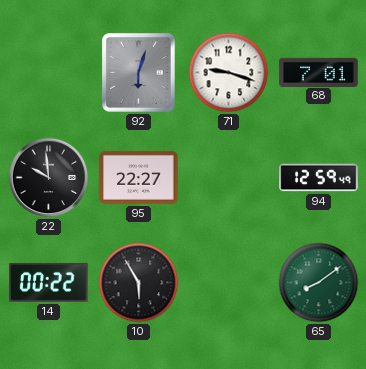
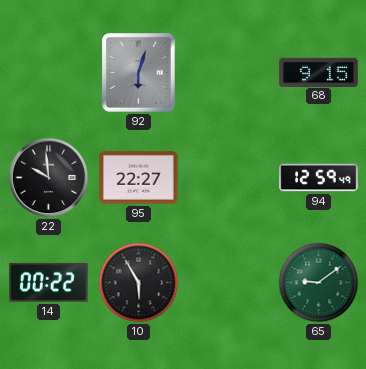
71: 9:18 -> none (229, 73)
68: 7:01 -> 9:15 (319, 72)
65: 8:09 -> 9:09 (319, 283)
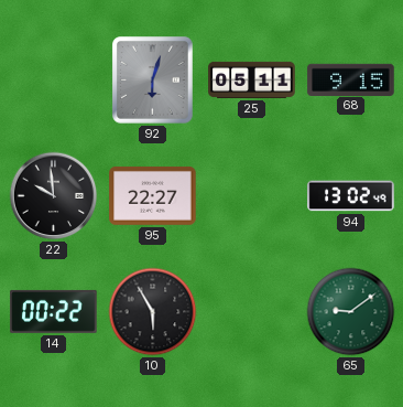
25: none -> 05:11 (252, 79)
94: 12:59 -> 13:02 (351, 196)
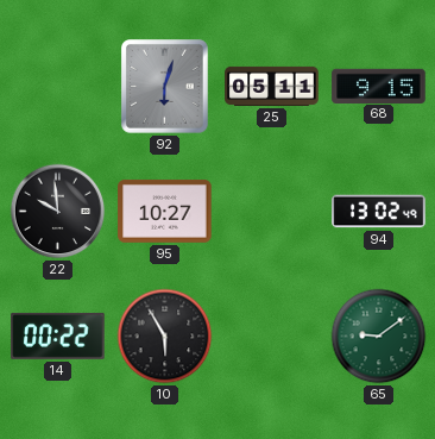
95: 22:27 -> 10:27 (165, 211)
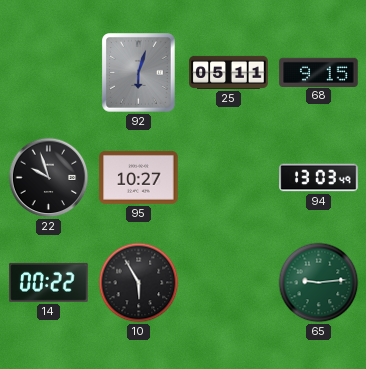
22: 9:59 -> 9:57 (49, 178)
94: 13:02 -> 13:03 (319, 178)
65: 9:09 -> 9:14 (319, 283)
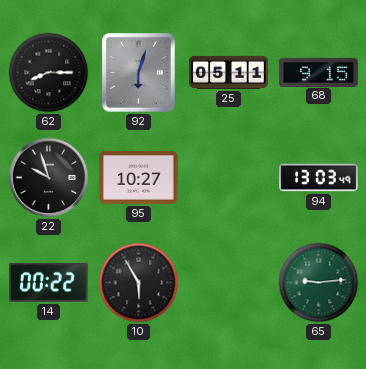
62: none -> 8:15 (49, 73)
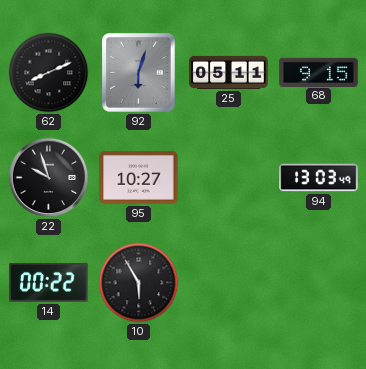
62: 8:15 -> 8:11 (49, 73)
65: 9:14 -> none (319, 283)
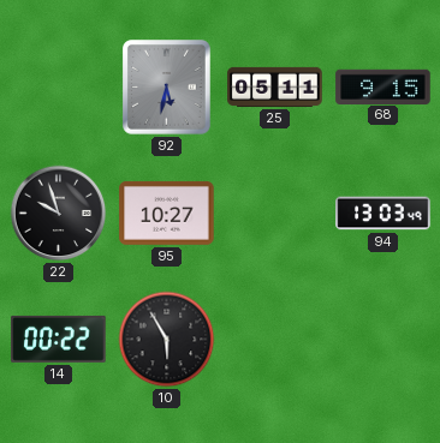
62: 8:11 -> none (49, 73)
92: 6:03 -> 5:32 (167, 88)
